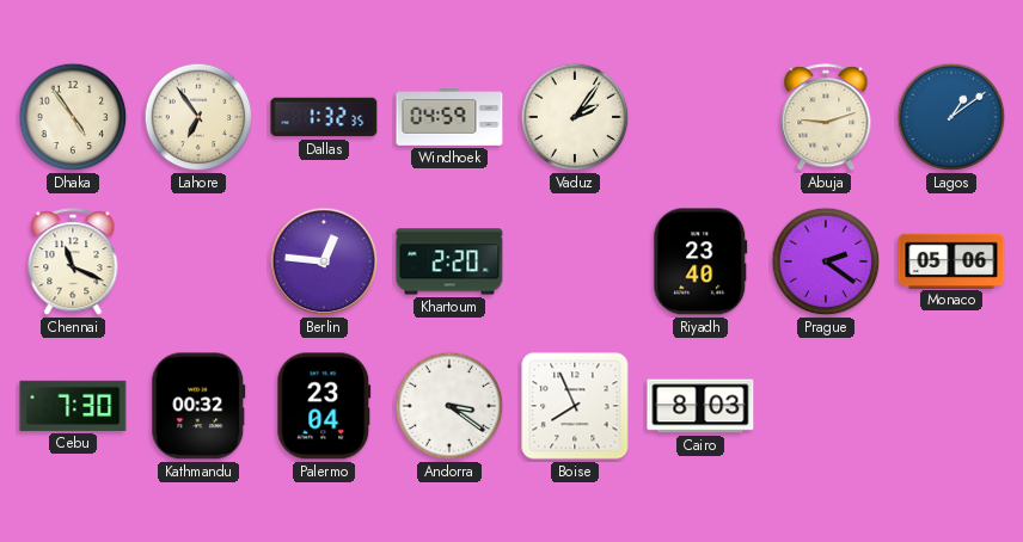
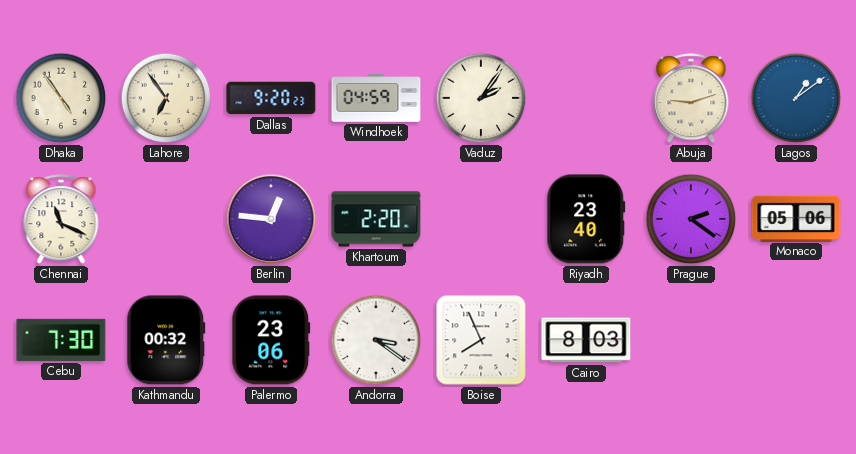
Dallas: 1:32 -> 9:20 (271, 98)
Palermo: 23:04 -> 23:06 (271, 340)
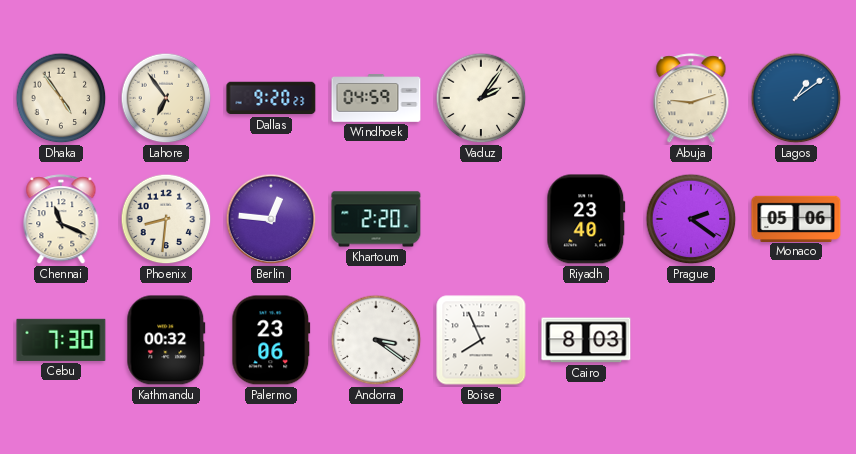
Phoenix: none -> 8:31 (166, 219)
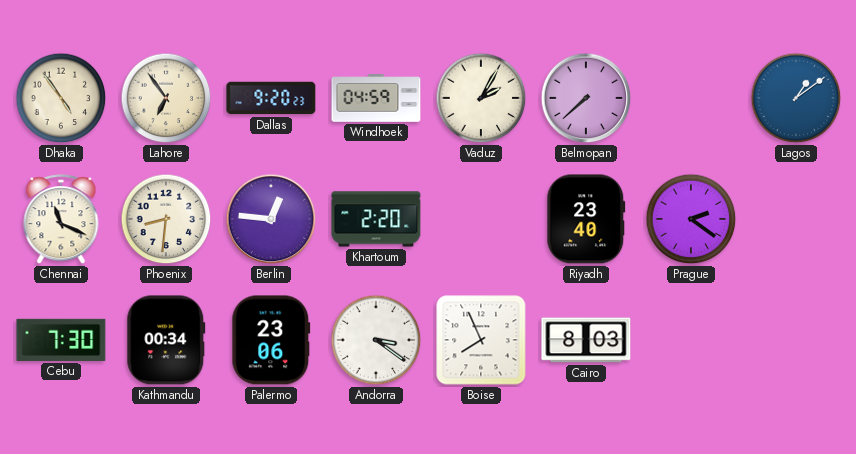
Vaduz: 2:06 -> 2:05 (481, 98)
Belmopan: none -> 7:38 (586, 98)
Abuja: 9:12 -> none (691, 99)
Monaco: 05:06 -> none (796, 218)
Kathmandu: 00:32 -> 00:34 (166, 340)
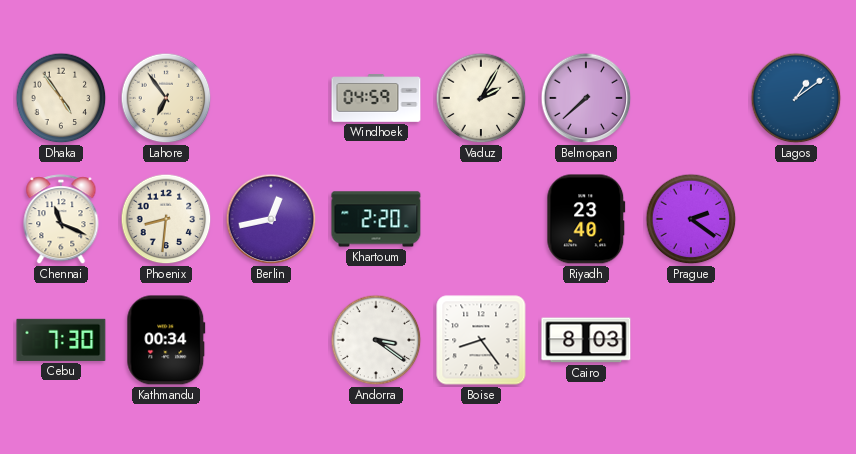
Dallas: 9:20 -> none (271, 98)
Berlin: 12:46 -> 12:43 (271, 219)
Palermo: 23:06 -> none (271, 340)
Boise: 7:56 -> 8:24 (481, 340)
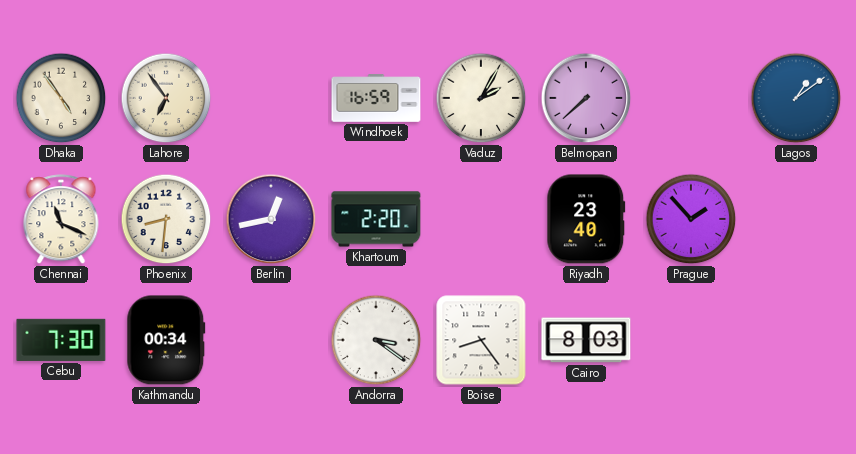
Windhoek: 04:59 -> 16:59 (376, 98)
Prague: 2:21 -> 1:53 (691, 219)
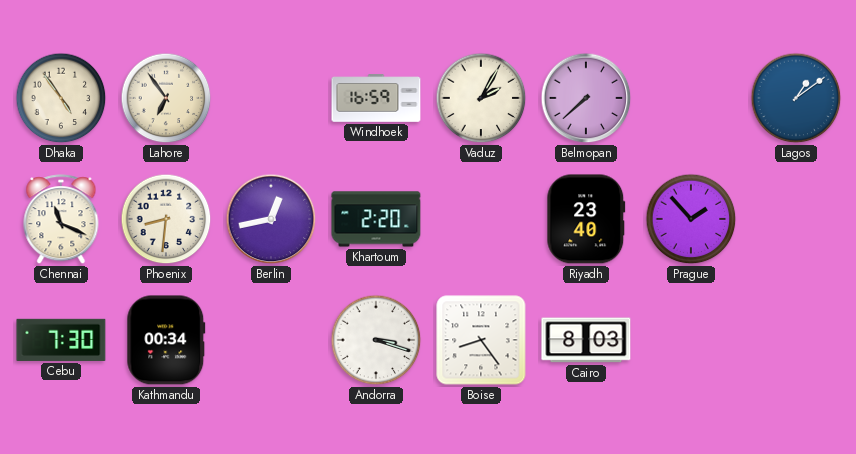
Andorra: 3:21 -> 3:18 (376, 340)
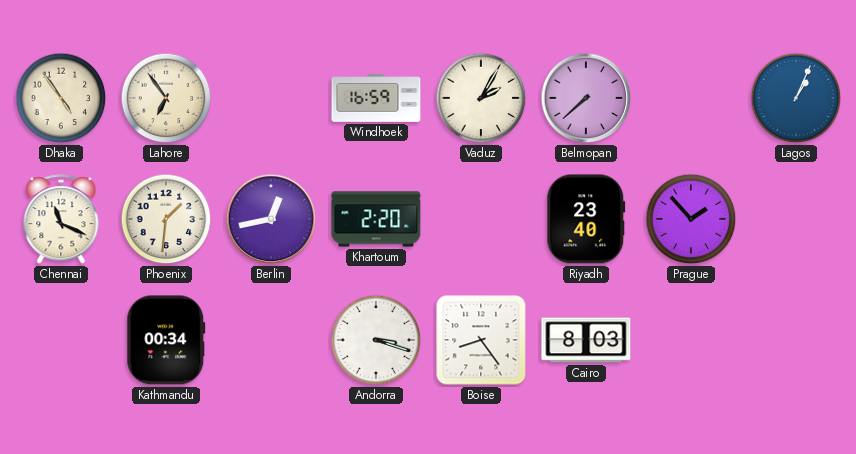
Lagos: 1:09 -> 1:04 (796, 98)
Phoenix: 8:31 -> 1:31 (166, 219)
Cebu: 7:30 -> none (61, 340)
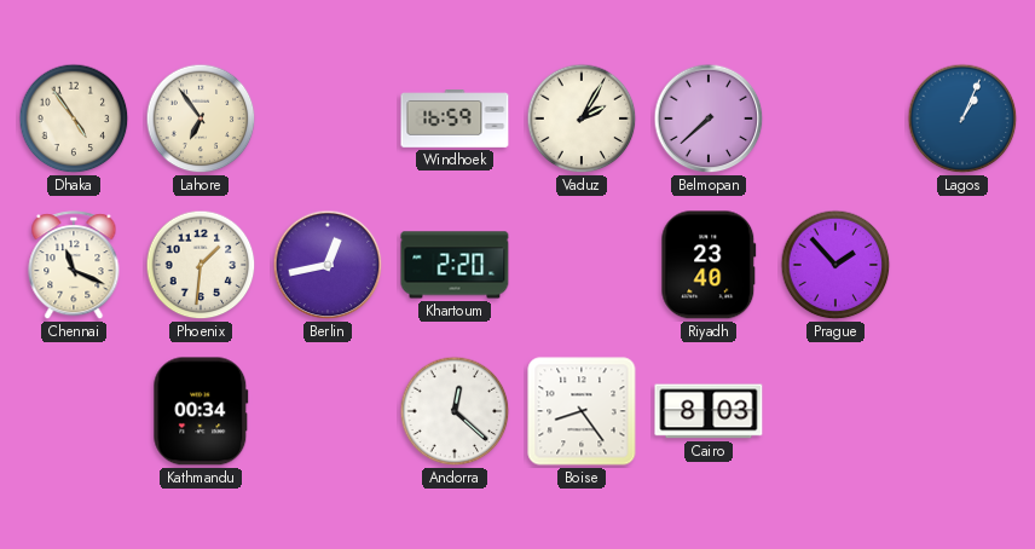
Andorra: 3:18 -> 12:22 (455, 411)
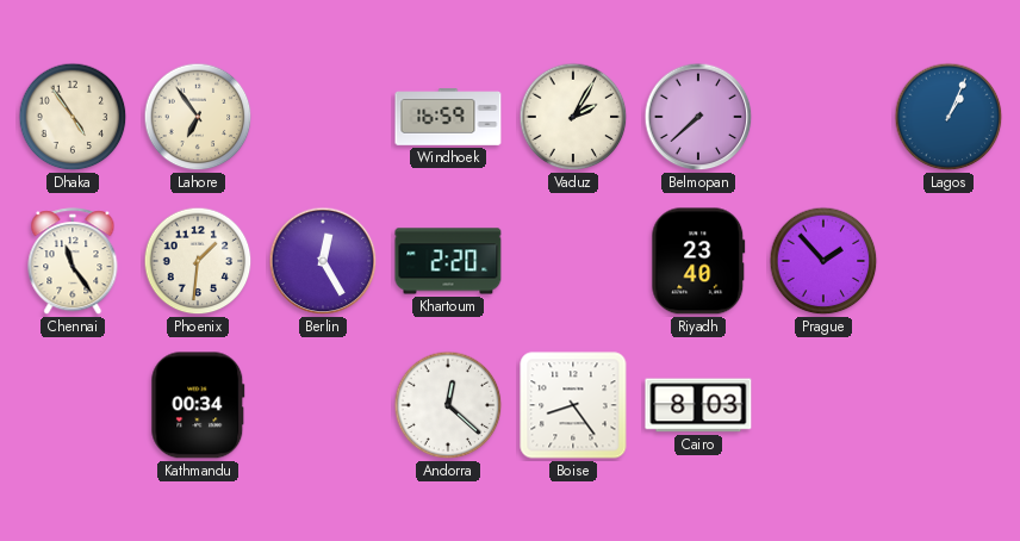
Chennai: 11:19 -> 11:24 (73, 262)
Berlin: 12:43 -> 12:25 (323, 261)
